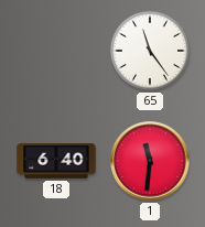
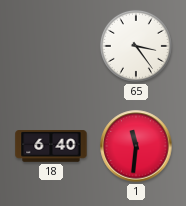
65: 11:24 -> 3:24 (136, 46)
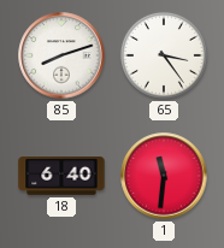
85: none -> 8:12 (61, 55)
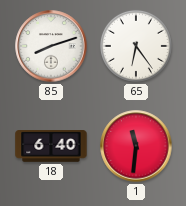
65: 3:24 -> 6:24 (136, 46)
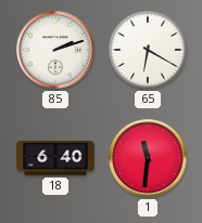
85: 8:12 -> 2:12 (55, 50)
65: 6:24 -> 6:20 (148, 50)
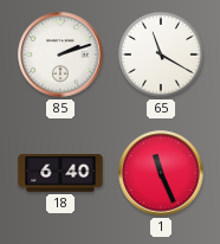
65: 6:20 -> 11:20 (161, 54)
1: 11:31 -> 11:26 (161, 173)
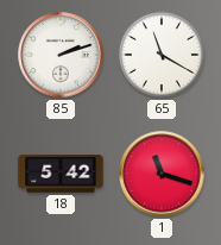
18: 6:40 -> 5:42 (61, 174)
1: 11:26 -> 11:18 (162, 174)
